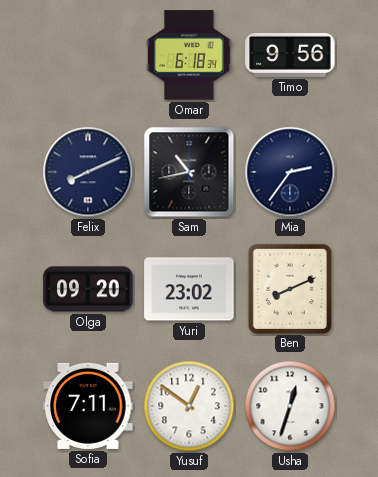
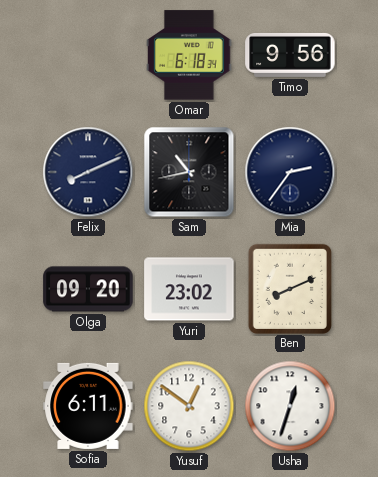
Sofia: 7:11 -> 6:11 (88, 406)
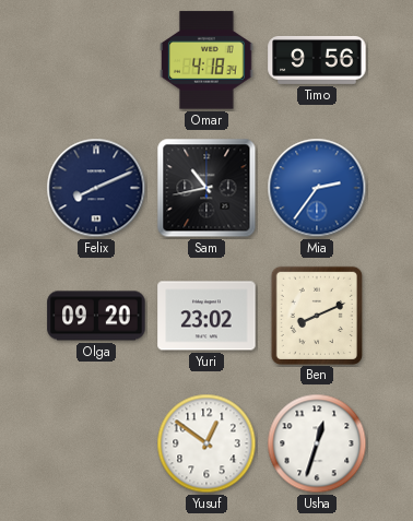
Omar: 6:18 -> 4:18 (206, 60)
Mia dial: navy -> blue (317, 188)
Sofia: 6:11 -> none (88, 406)
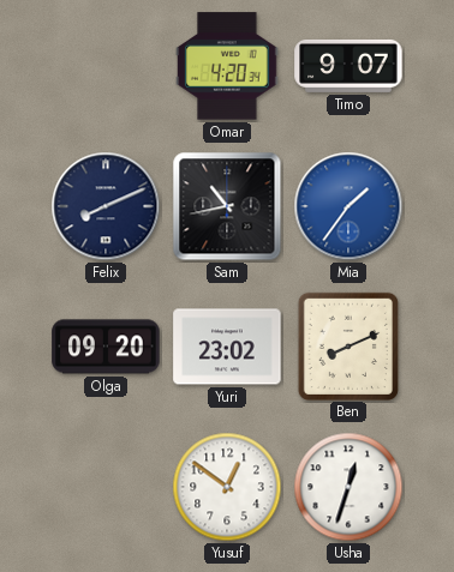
Omar: 4:18 -> 4:20 (227, 66)
Timo: 9:56 -> 9:07 (348, 66)
Mia: 2:36 -> 1:36 (348, 206)
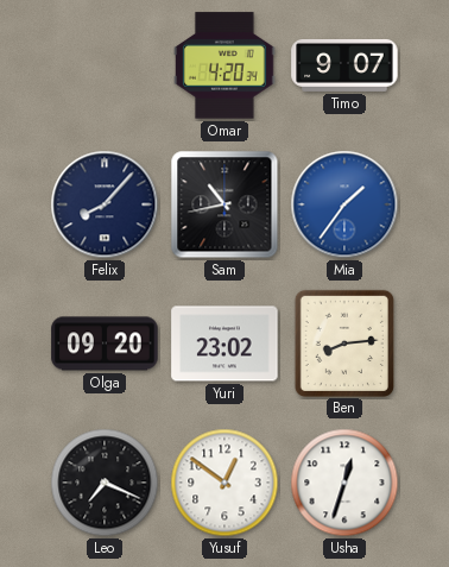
Felix: 8:11 -> 8:07 (105, 204)
Ben: 8:11 -> 8:14 (344, 342)
Leo: none -> 7:19 (105, 483)
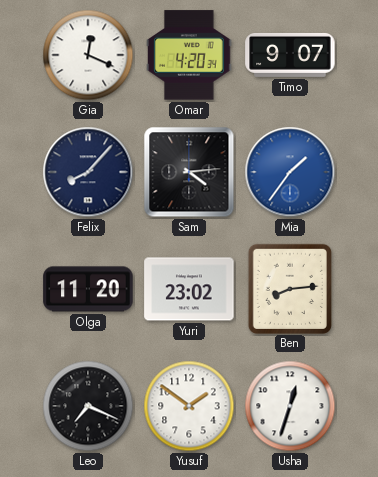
Gia: none -> 12:19 (88, 55)
Sam: 10:43 -> 4:14 (189, 172)
Olga: 09:20 -> 11:20 (88, 289)
Yusuf: 12:51 -> 1:51 (189, 406)
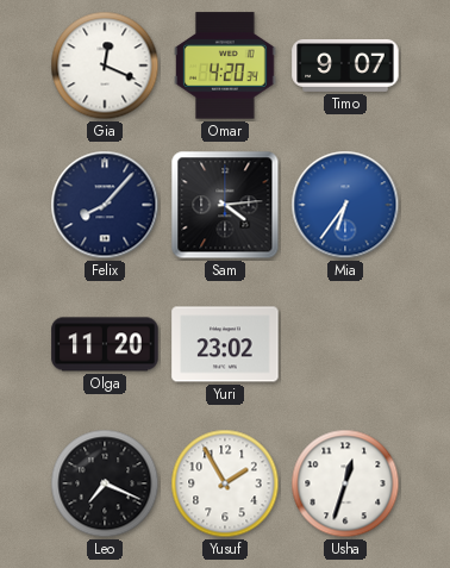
Mia: 1:36 -> 6:36 (345, 205)
Ben: 8:14 -> none (290, 288)
Yusuf: 1:51 -> 1:55 (225, 483)
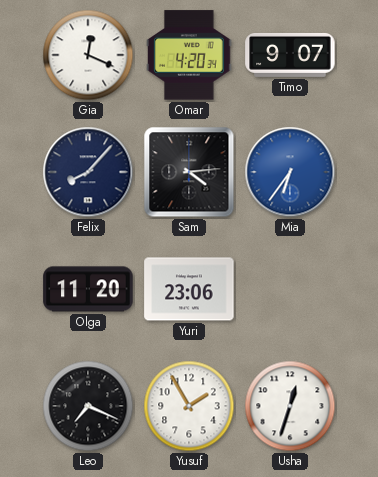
Yuri: 23:02 -> 23:06 (189, 289)
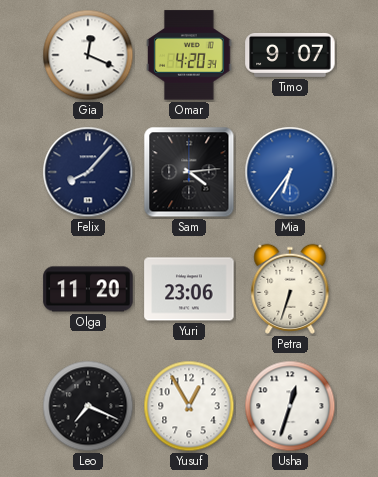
Petra: none -> 6:33 (290, 289)
Yusuf: 1:55 -> 12:55 (189, 406)
